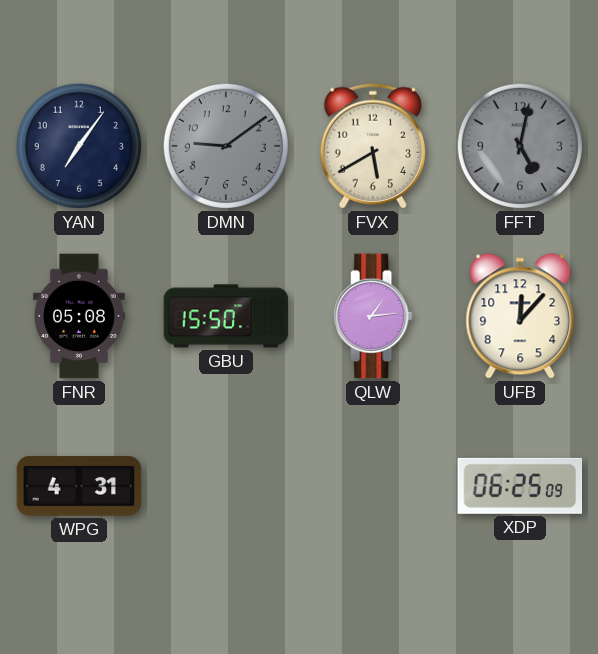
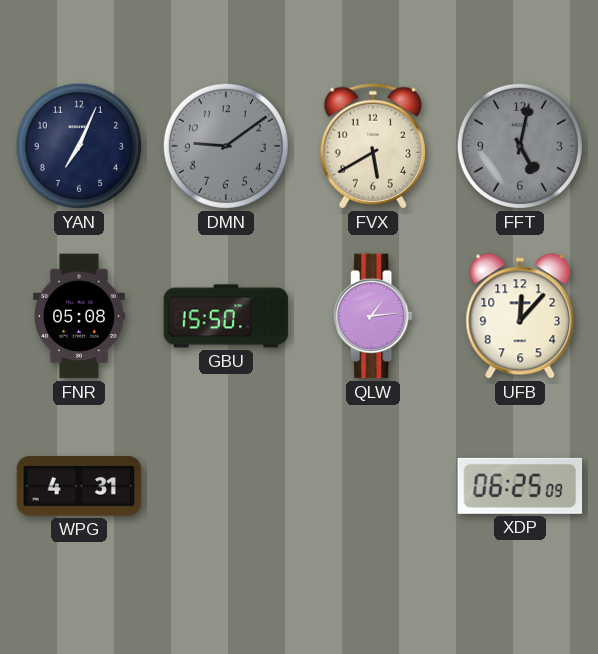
YAN: 7:06 -> 7:04 (79, 146)
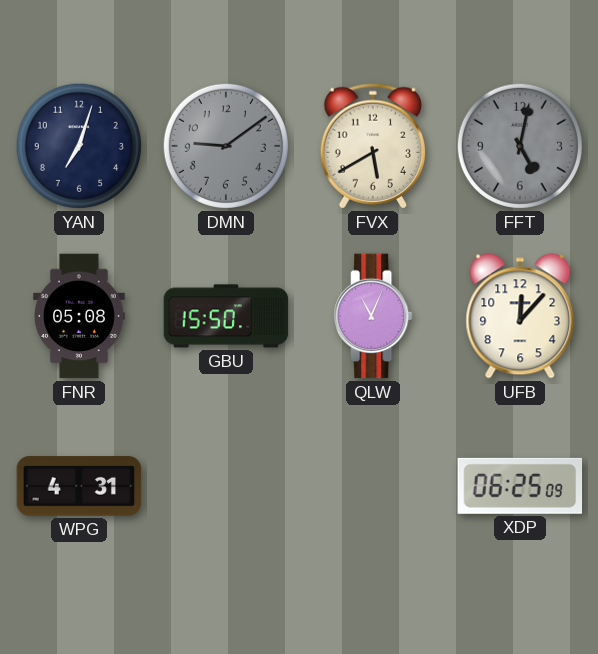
YAN: 7:04 -> 7:03 (79, 146)
QLW: 1:14 -> 11:04 (373, 316)
